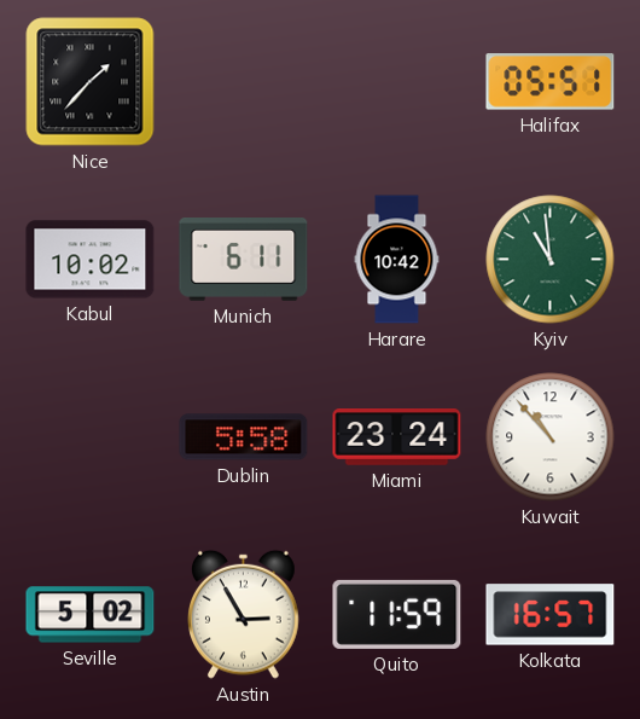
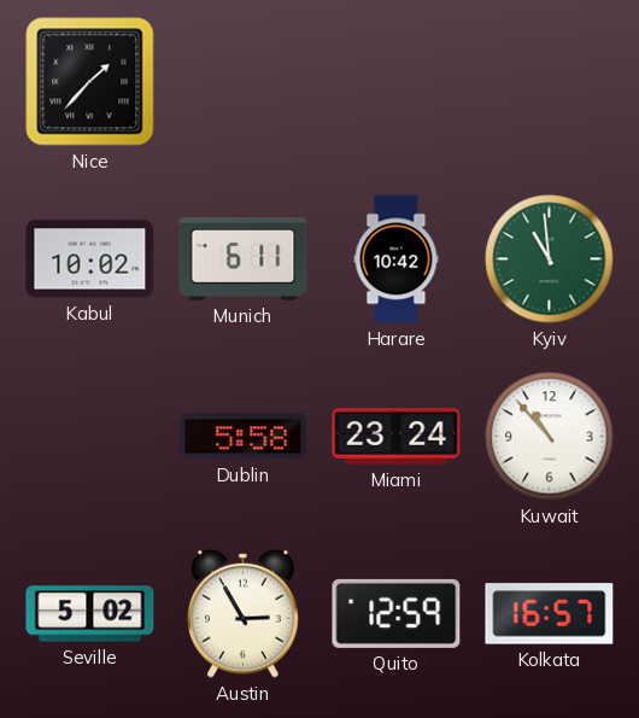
Halifax: 05:51 -> none (551, 82)
Quito: 11:59 -> 12:59 (397, 613)
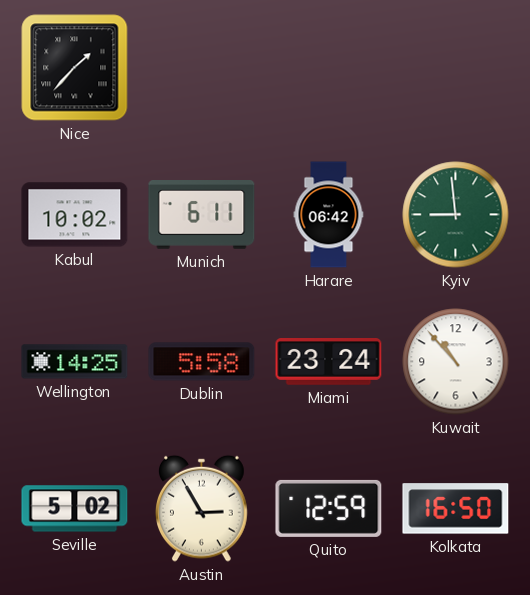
Harare: 10:42 -> 06:42 (329, 215)
Kyiv: 10:59 -> 8:59 (456, 215)
Wellington: none -> 14:25 (75, 362)
Kolkata: 16:57 -> 16:50 (456, 509)
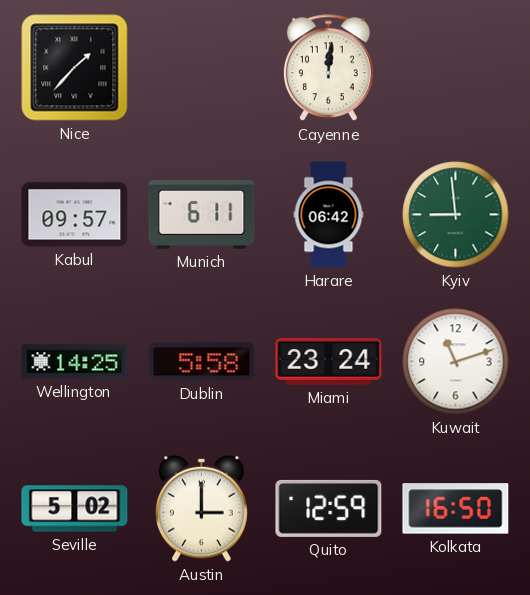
Cayenne: none -> 12:01 (328, 68)
Kabul: 10:02 -> 09:57 (75, 215)
Kuwait: 10:53 -> 11:12 (456, 362)
Austin: 2:55 -> 3:00 (202, 508)
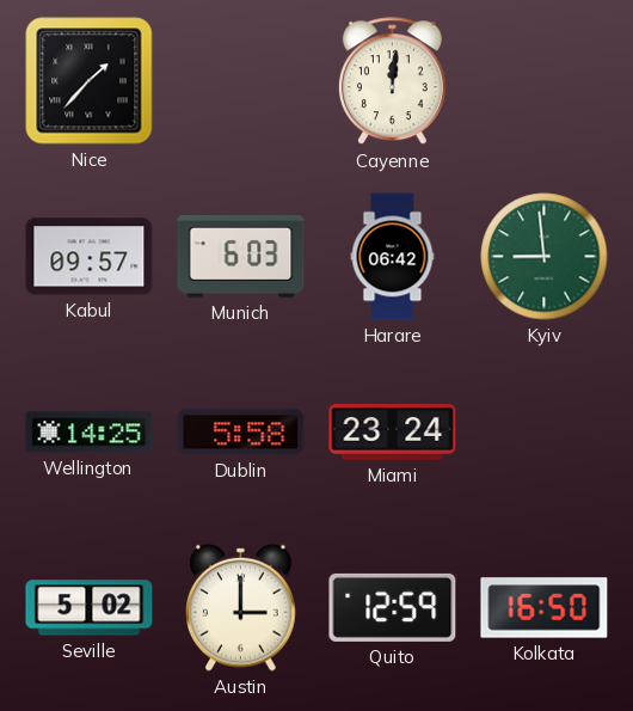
Munich: 6:11 -> 6:03 (241, 257)
Kuwait: 11:12 -> none (456, 362)
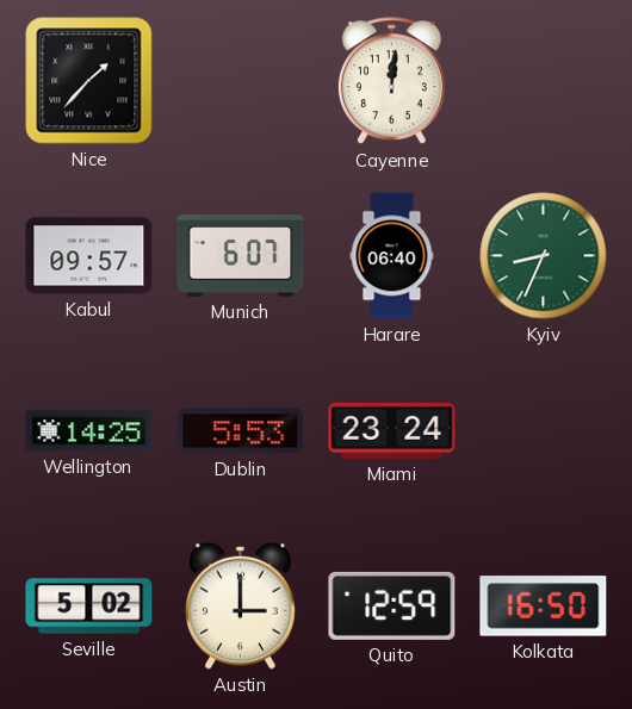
Munich: 6:03 -> 6:07 (241, 256)
Harare: 06:42 -> 06:40 (392, 256)
Kyiv: 8:59 -> 8:34 (544, 256)
Dublin: 5:58 -> 5:53 (241, 431)
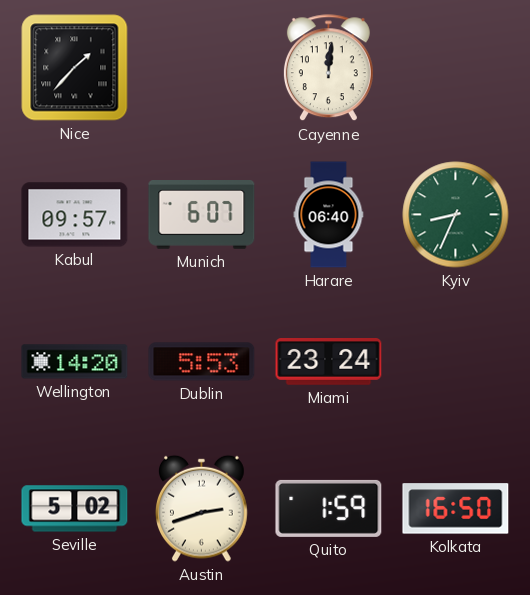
Wellington: 14:25 -> 14:20 (75, 362)
Austin: 3:00 -> 2:42 (202, 508)
Quito: 12:59 -> 1:59 (329, 508)
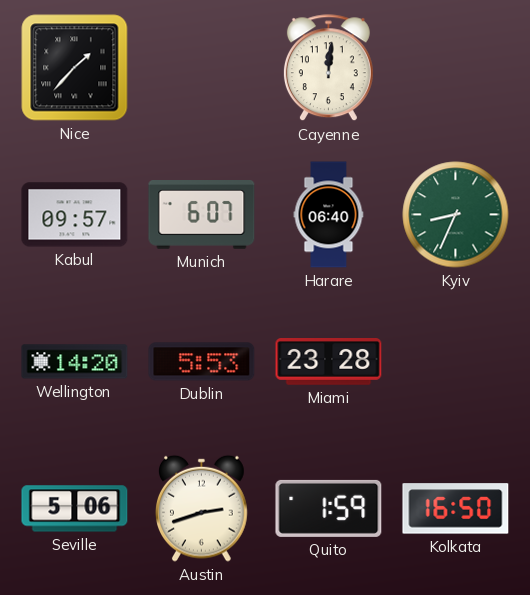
Miami: 23:24 -> 23:28 (329, 362)
Seville: 5:02 -> 5:06 (75, 509)
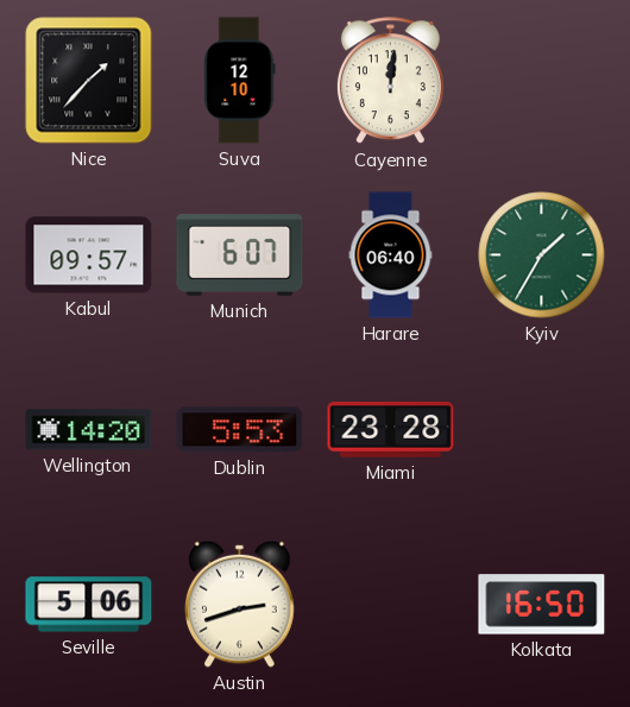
Suva: none -> 12:10 (240, 81)
Kyiv: 8:34 -> 1:35 (542, 255)
Quito: 1:59 -> none (329, 508)
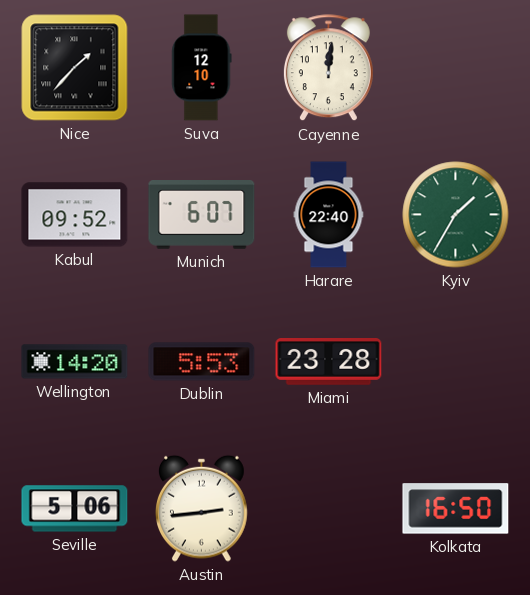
Kabul: 09:57 -> 09:52 (75, 215)
Harare: 06:40 -> 22:40 (329, 215)
Austin: 2:42 -> 2:44 (202, 508)
